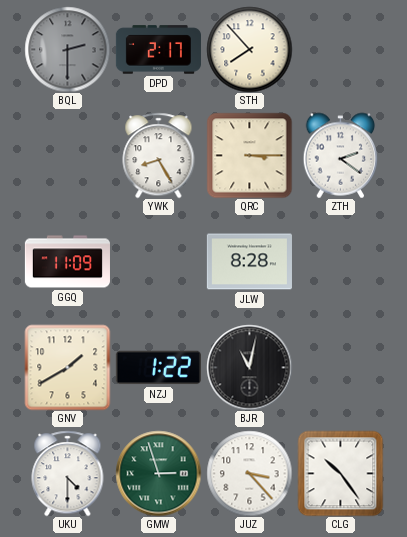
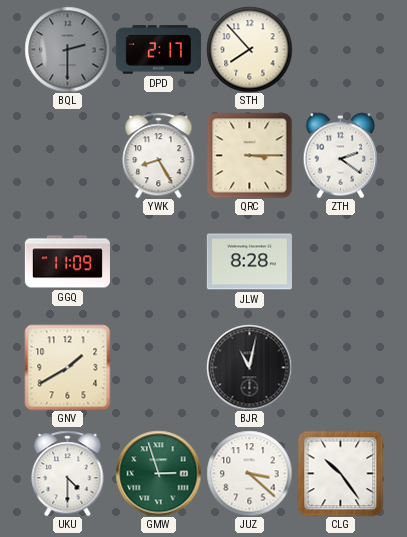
NZJ: 1:22 -> none (158, 368)
JUZ: 3:23 -> 3:22 (249, 473)
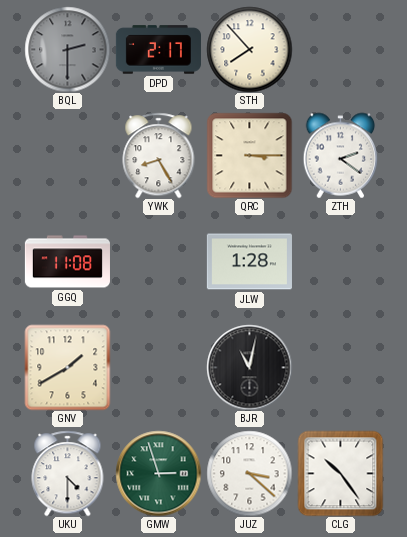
GGQ: 11:09 -> 11:08 (67, 262)
JLW: 8:28 -> 1:28 (249, 262)
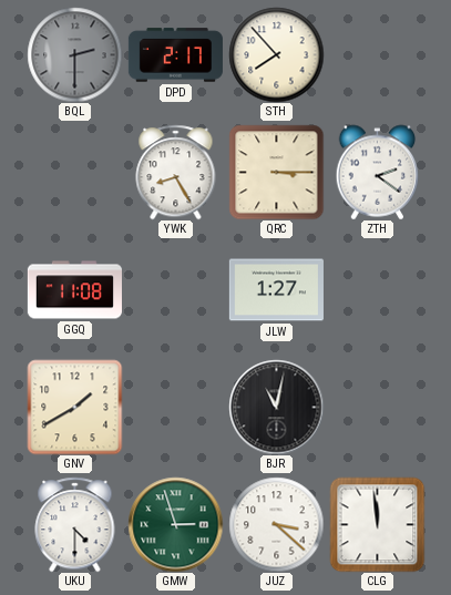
JLW: 1:28 -> 1:27 (276, 290)
CLG: 10:24 -> 11:59 (377, 524)
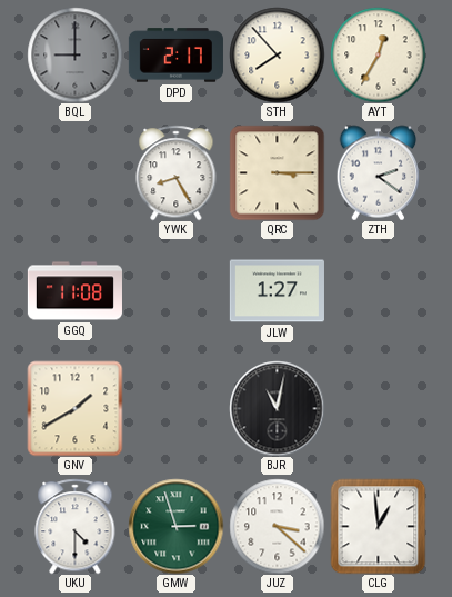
BQL: 2:30 -> 9:00 (74, 54)
AYT: none -> 12:35 (378, 54)
CLG: 11:59 -> 12:59 (378, 526)
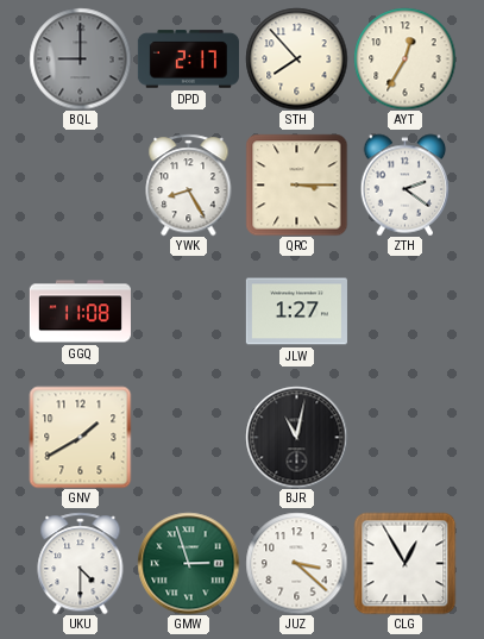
CLG: 12:59 -> 12:55 (404, 563)
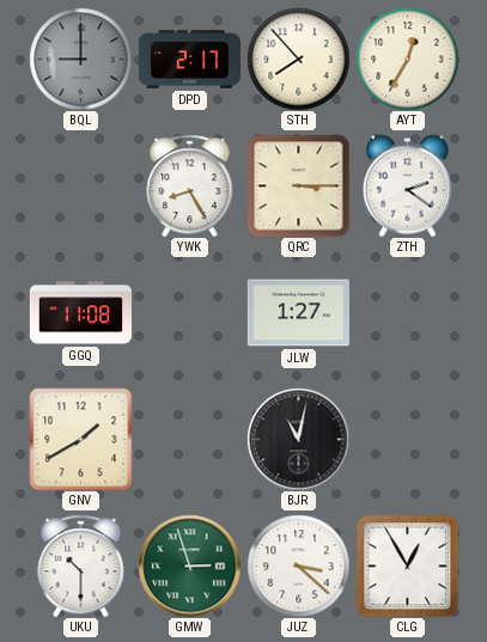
UKU: 4:30 -> 10:30 (81, 565)
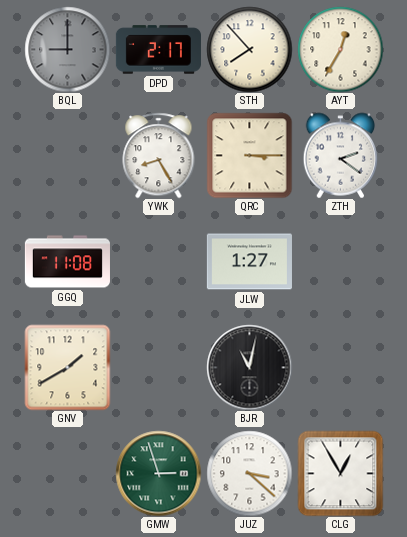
UKU: 10:30 -> none (81, 565)
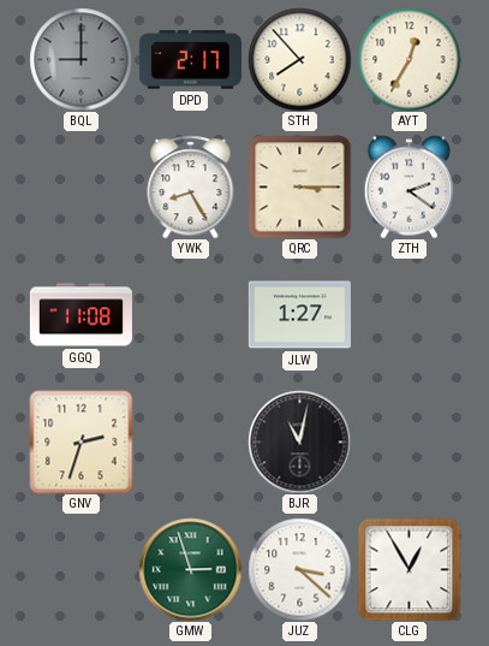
GNV: 1:40 -> 2:33 (80, 441)
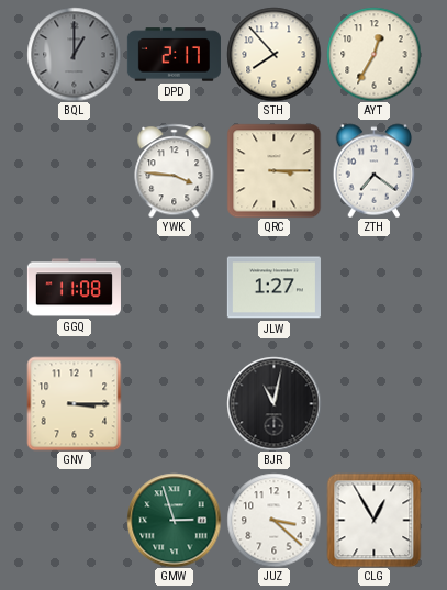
BQL: 9:00 -> 1:00 (74, 54)
YWK: 8:25 -> 3:46 (175, 170)
ZTH: 2:21 -> 7:21 (375, 170)
GNV: 2:33 -> 3:15 (74, 403)
